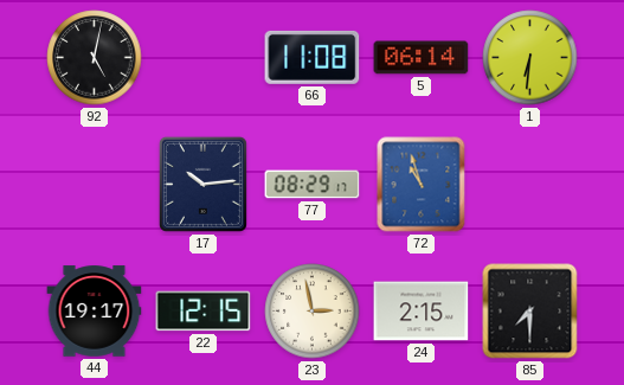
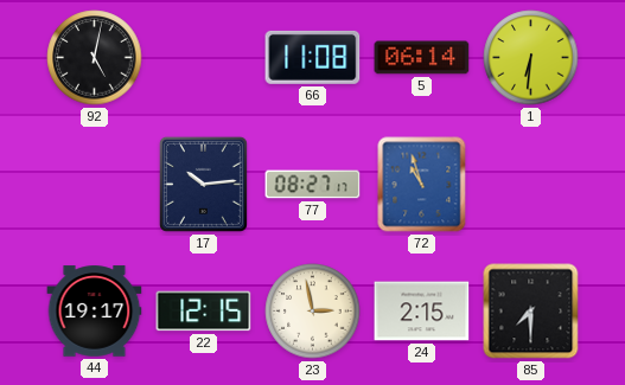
77: 08:29 -> 08:27 (313, 185)
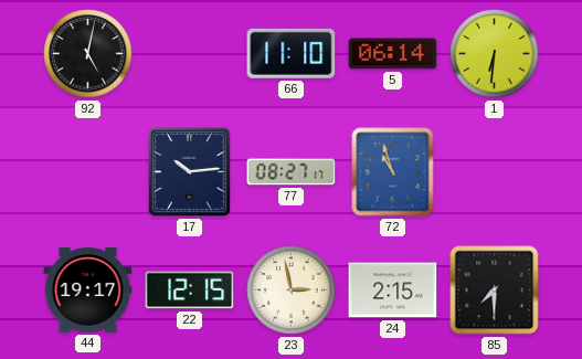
66: 11:08 -> 11:10 (292, 53)
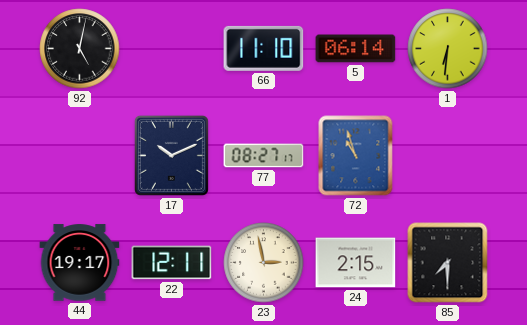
17: 10:14 -> 10:11 (171, 155)
22: 12:15 -> 12:11 (172, 263)
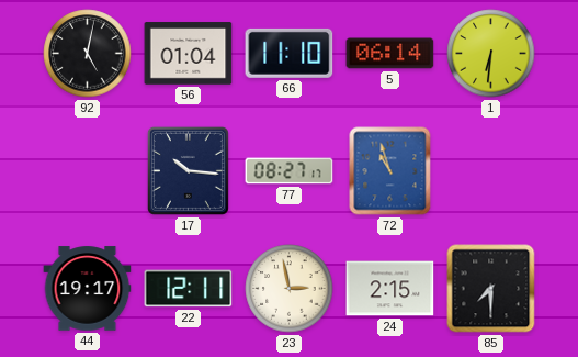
56: none -> 01:04 (189, 54)
17: 10:11 -> 10:16 (188, 170)
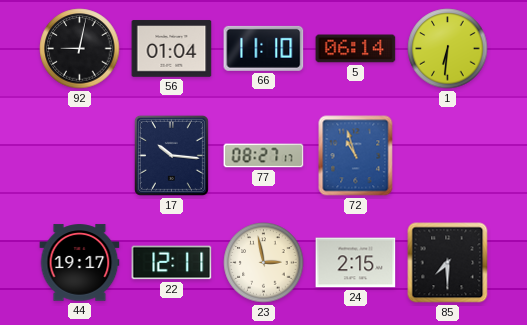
92: 5:02 -> 9:02 (80, 49)
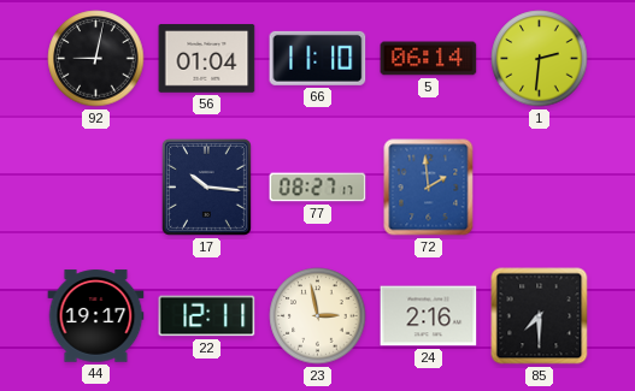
1: 6:31 -> 2:31 (540, 59)
72: 10:57 -> 1:59 (429, 188)
24: 2:15 -> 2:16 (429, 316)
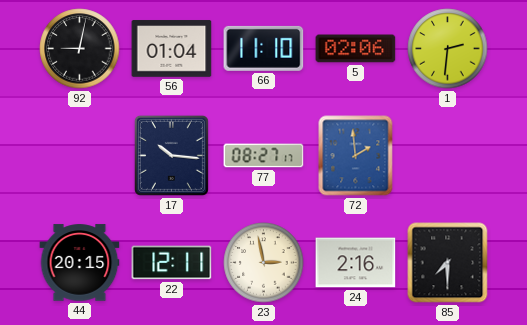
5: 06:14 -> 02:06 (356, 49)
44: 19:17 -> 20:15 (80, 263)
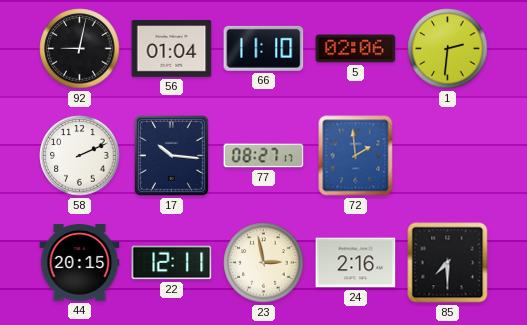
58: none -> 2:11 (80, 156)
